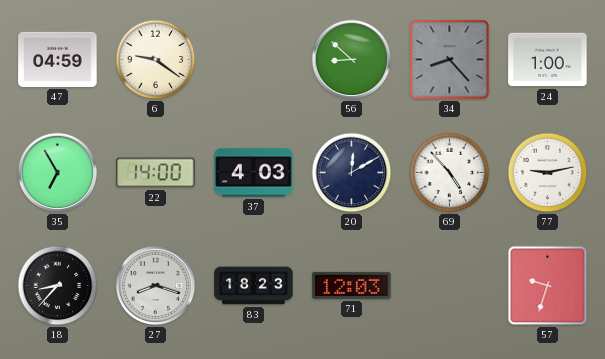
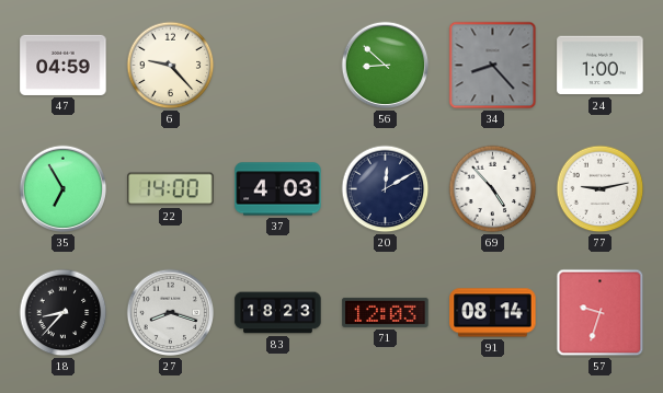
6: 9:21 -> 9:23 (171, 66)
91: none -> 08:14 (493, 313)
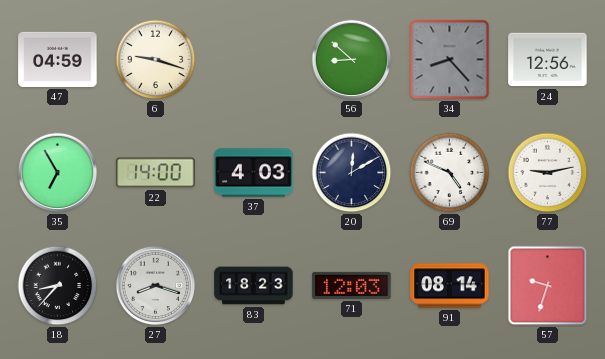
6: 9:23 -> 9:18 (156, 60)
24: 1:00 -> 12:56 (548, 60)
69: 4:53 -> 4:49 (450, 173)
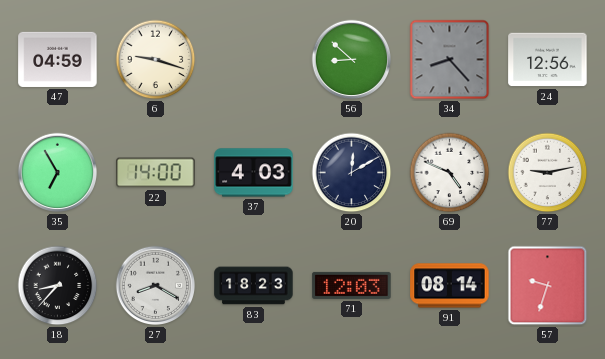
27: 8:18 -> 8:20 (156, 286)
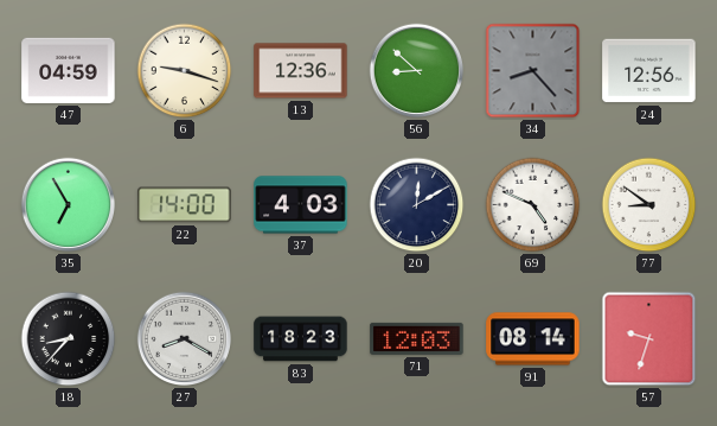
13: none -> 12:36 (301, 71)
77: 9:13 -> 8:51 (649, 205)
